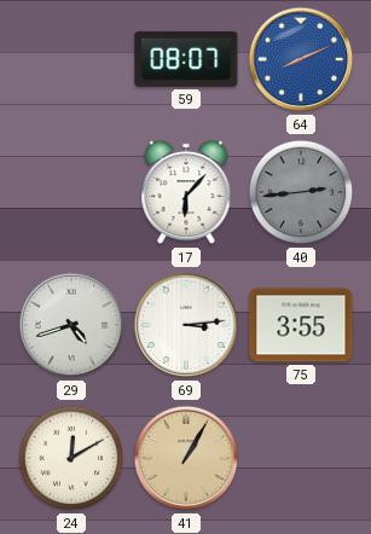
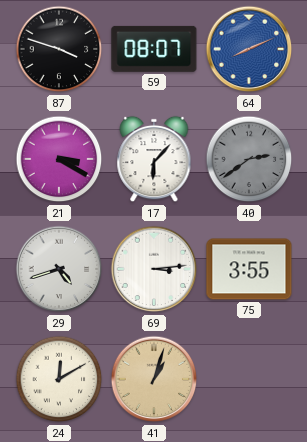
87: none -> 3:48 (59, 49)
21: none -> 3:20 (59, 159)
40: 2:44 -> 2:39 (249, 159)
41: 1:05 -> 1:03 (154, 379)
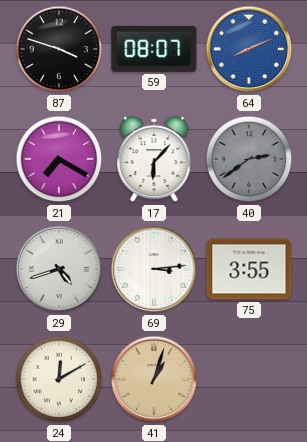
21: 3:20 -> 7:20 (59, 159)
